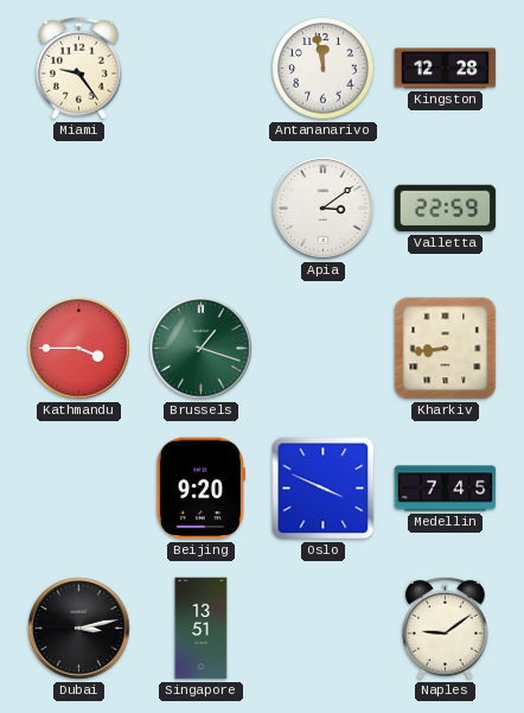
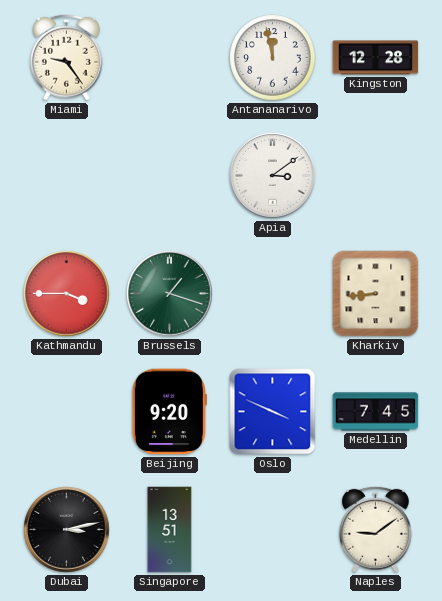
Valletta: 22:59 -> none (446, 209)
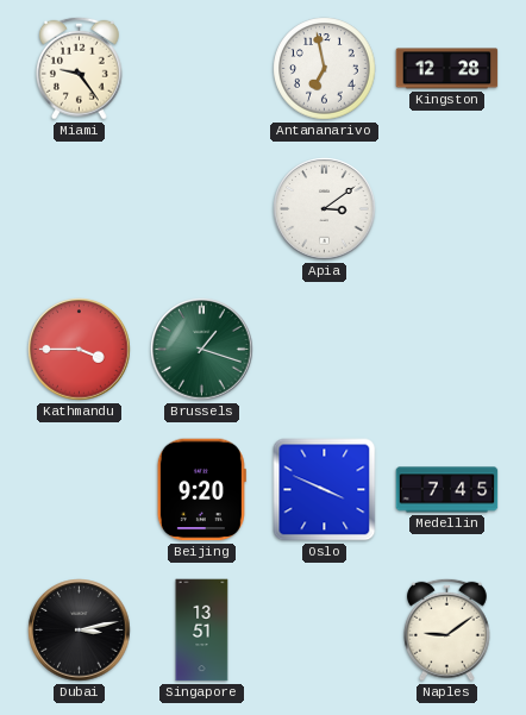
Antananarivo: 11:58 -> 6:58 (325, 69)
Kharkiv: 8:44 -> none (376, 294)
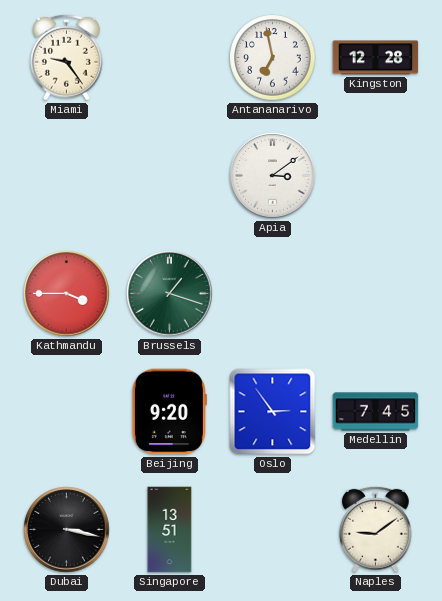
Oslo: 3:49 -> 2:54 (273, 412)
Dubai: 3:13 -> 3:17 (67, 530)
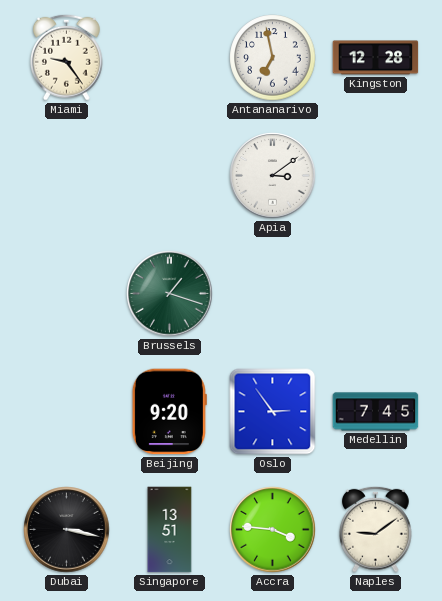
Kathmandu: 3:45 -> none (67, 294)
Accra: none -> 3:46 (273, 530)
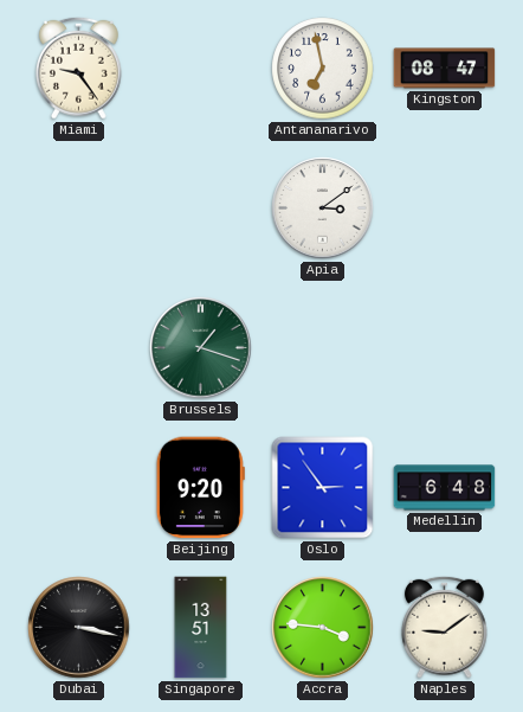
Kingston: 12:28 -> 08:47 (445, 69)
Medellin: 7:45 -> 6:48 (445, 488)
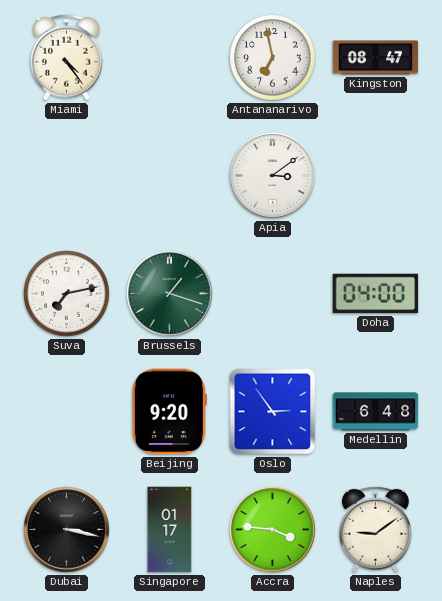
Miami: 9:24 -> 4:24 (66, 57)
Suva: none -> 7:13 (67, 294)
Doha: none -> 04:00 (376, 294)
Singapore: 13:51 -> 01:17 (170, 530)
